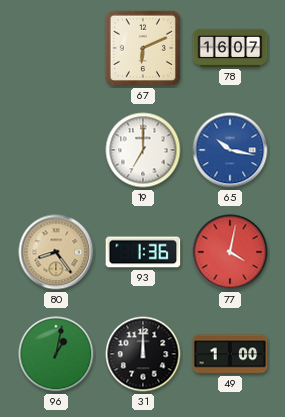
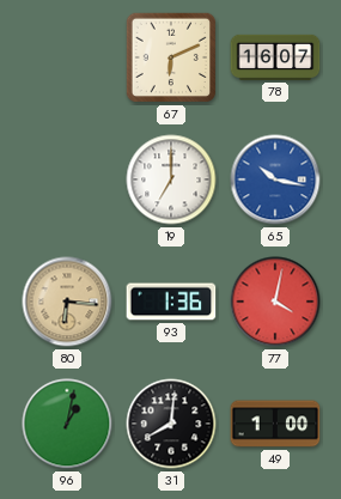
80: 8:24 -> 6:16 (67, 302)
31: 12:00 -> 8:01 (171, 424)
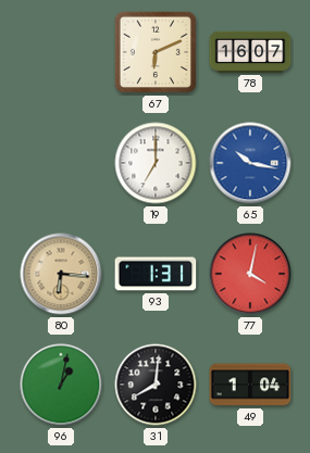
93: 1:36 -> 1:31 (156, 274)
49: 1:00 -> 1:04 (250, 385)
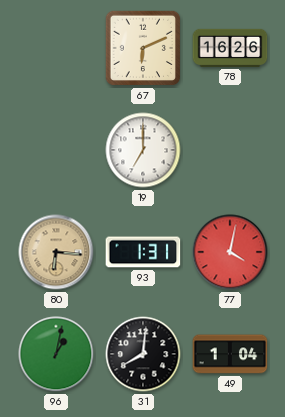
78: 16:07 -> 16:26 (230, 48)
65: 10:17 -> none (250, 163)
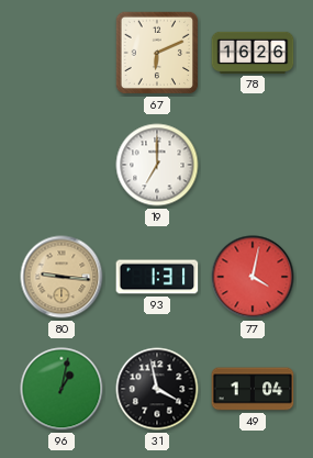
80: 6:16 -> 9:16 (62, 277)
31: 8:01 -> 3:58 (157, 389)
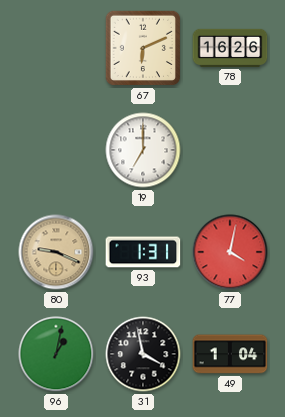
80: 9:16 -> 9:19 (56, 252)
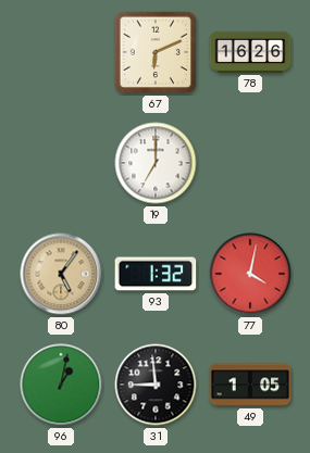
80: 9:19 -> 5:06 (61, 274)
93: 1:31 -> 1:32 (156, 274)
31: 3:58 -> 8:59 (156, 385)
49: 1:04 -> 1:05 (250, 385)
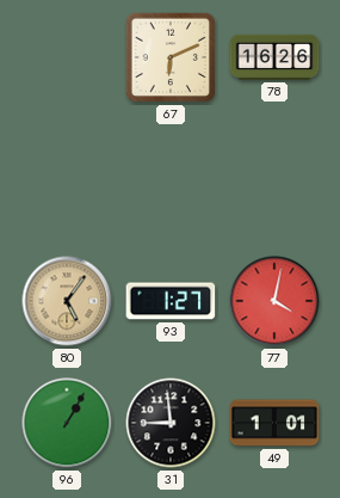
19: 7:00 -> none (156, 163)
93: 1:32 -> 1:27 (171, 301)
96: 1:02 -> 1:05 (67, 423)
49: 1:05 -> 1:01 (274, 423)
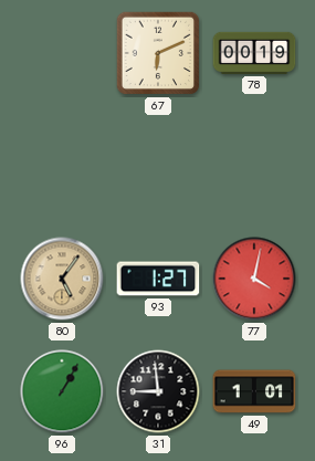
78: 16:26 -> 00:19 (254, 53)
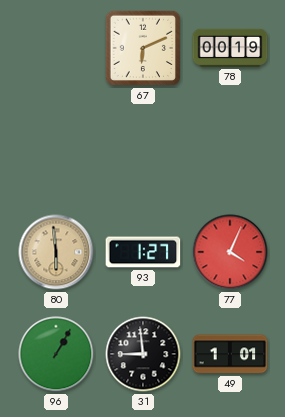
80: 5:06 -> 5:59 (56, 252)
77: 4:02 -> 4:04 (230, 252)
